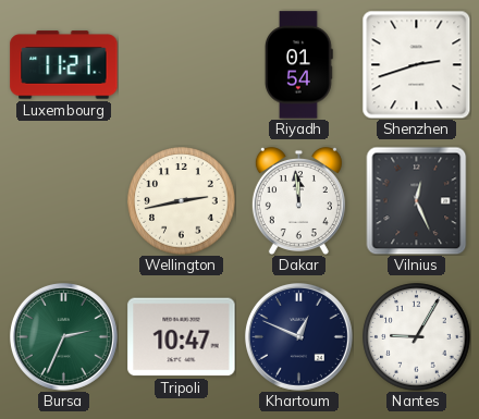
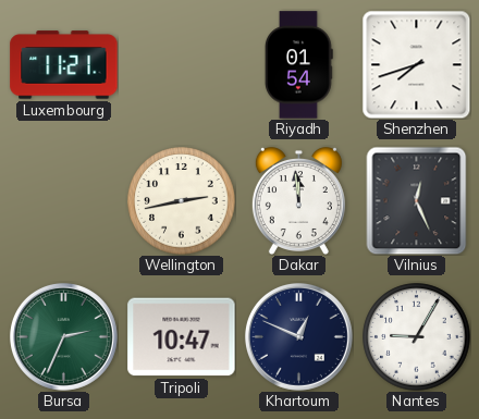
Shenzhen: 2:42 -> 7:42 (416, 64)
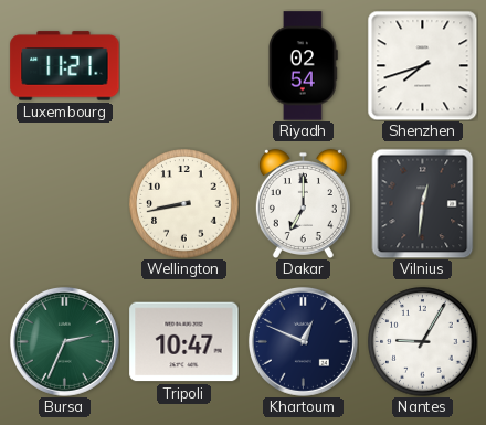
Riyadh: 01:54 -> 02:54 (303, 66)
Wellington: 2:43 -> 8:43 (184, 204)
Dakar: 11:59 -> 7:00 (303, 203)
Vilnius: 12:26 -> 12:31 (423, 203)
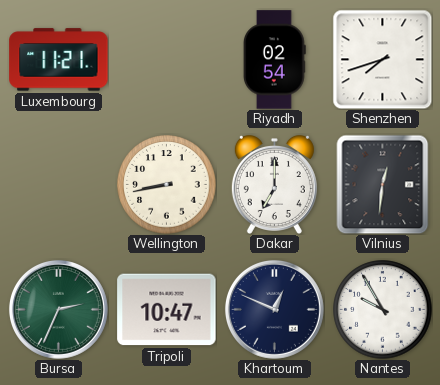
Nantes: 9:05 -> 9:55 (383, 310)
